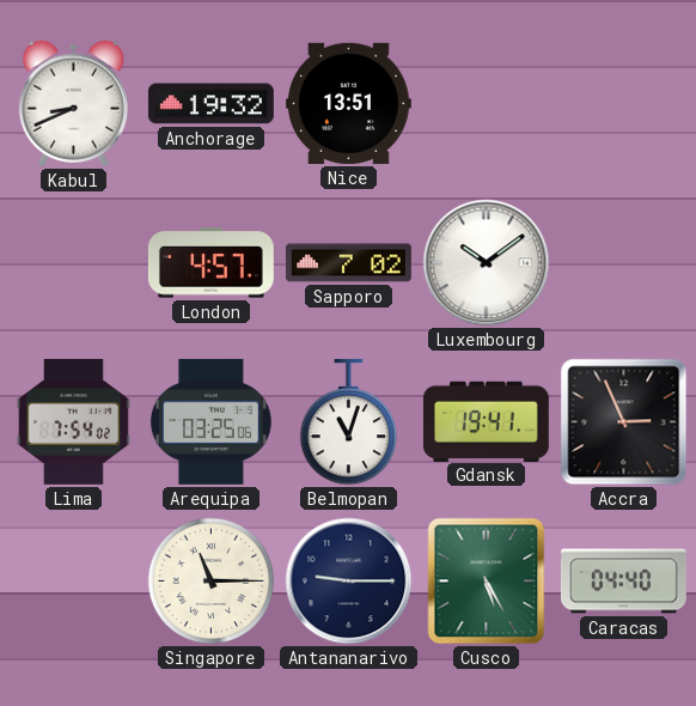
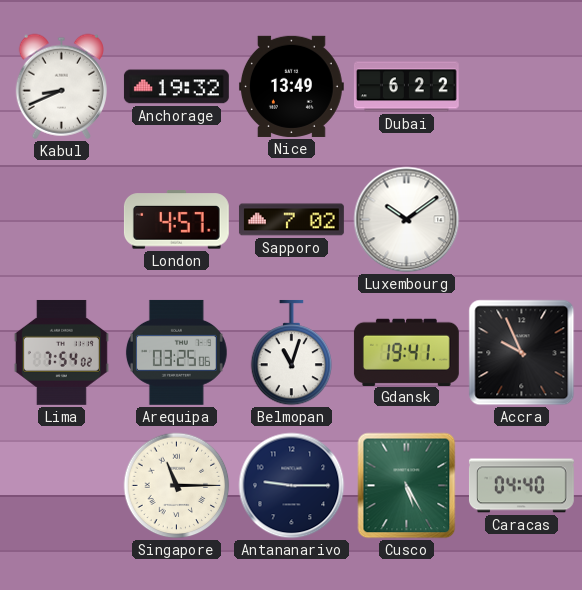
Nice: 13:51 -> 13:49 (291, 86)
Dubai: none -> 6:22 (406, 87)
Accra: 2:56 -> 9:56 (522, 353)
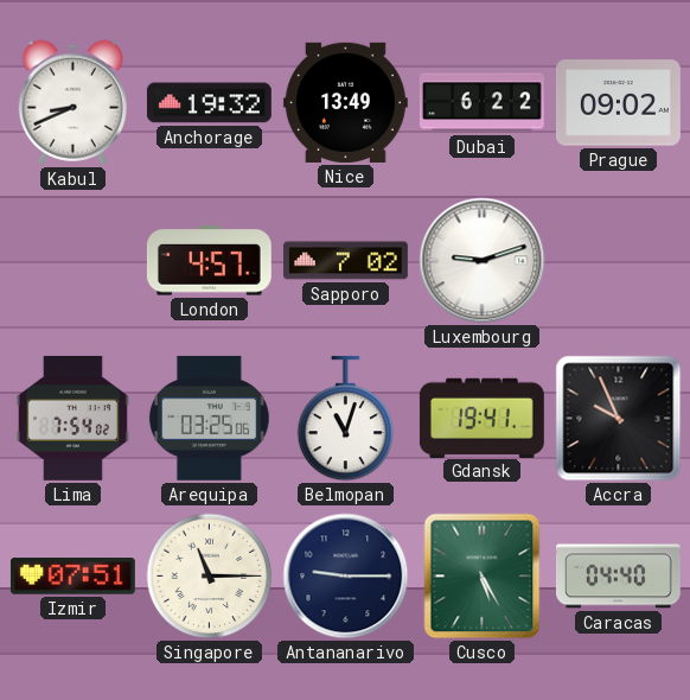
Prague: none -> 09:02 (618, 103)
Luxembourg: 10:09 -> 9:12 (483, 261)
Izmir: none -> 07:51 (72, 577)
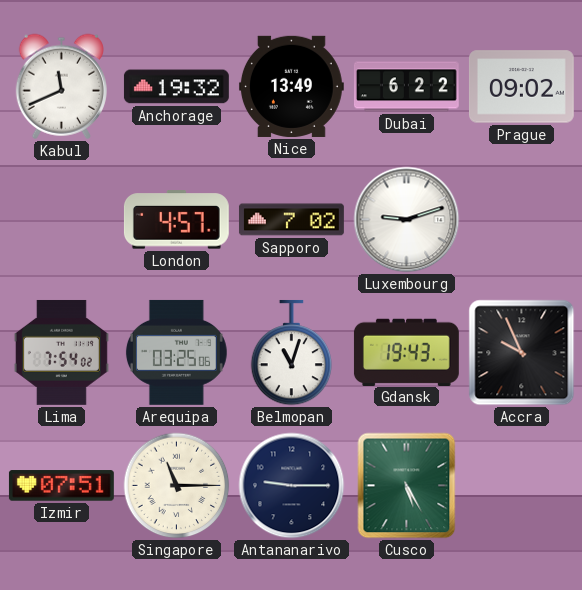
Kabul: 8:41 -> 11:41 (61, 86)
Gdansk: 19:41 -> 19:43 (406, 352)
Caracas: 04:40 -> none (618, 577)
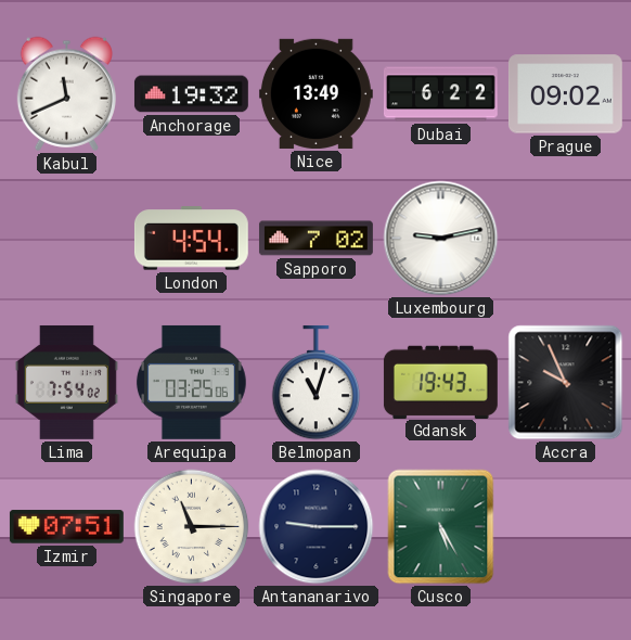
London: 4:57 -> 4:54 (191, 239)
Luxembourg: 9:12 -> 9:13 (441, 239)
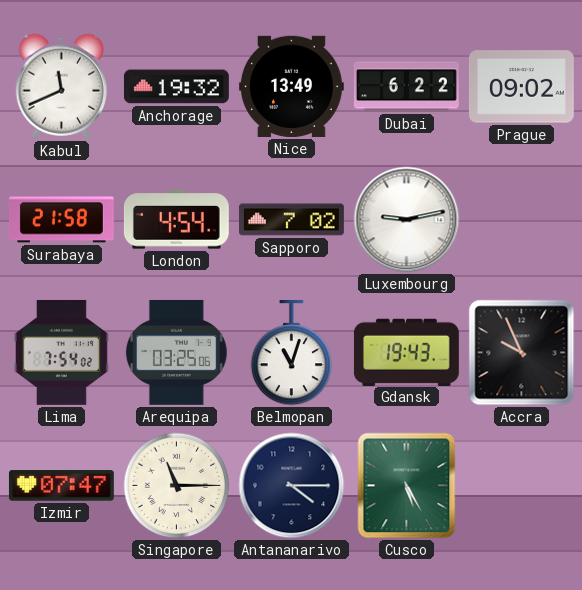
Surabaya: none -> 21:58 (61, 220)
Izmir: 07:51 -> 07:47 (61, 486)
Antananarivo: 9:15 -> 4:15 (292, 486)
